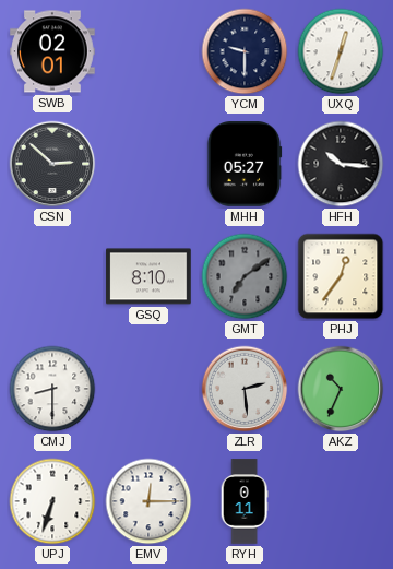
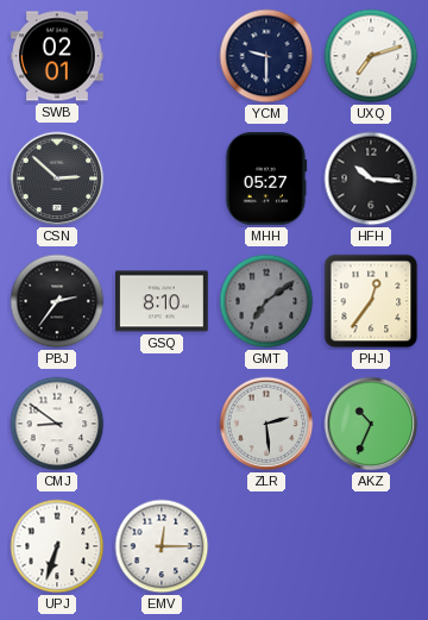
UXQ: 12:33 -> 7:12 (371, 56)
PBJ: none -> 2:36 (57, 301)
CMJ: 8:30 -> 8:51 (57, 424)
RYH: 0:11 -> none (245, 501)
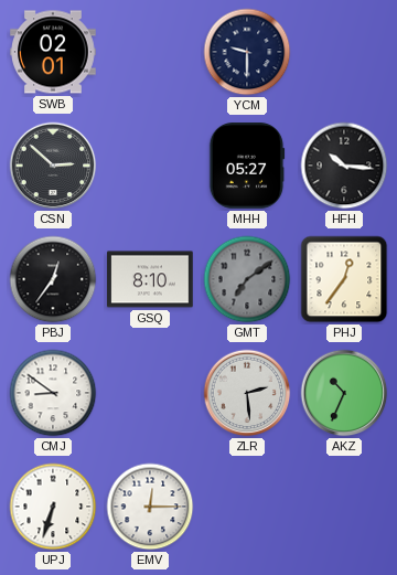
UXQ: 7:12 -> none (371, 56)
PBJ: 2:36 -> 12:36 (53, 279)
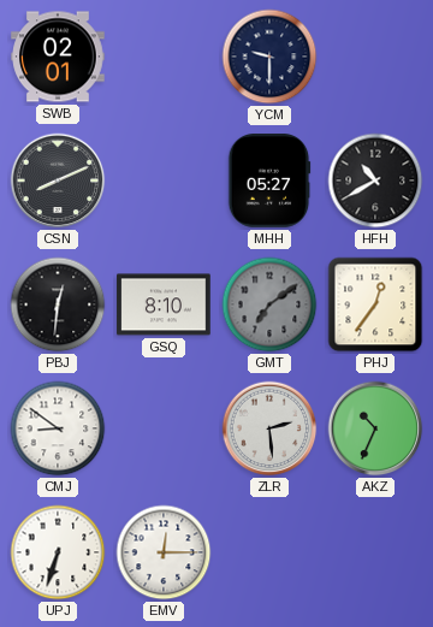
CSN: 2:52 -> 8:11 (58, 181)
HFH: 10:16 -> 10:40 (375, 181)
PBJ: 12:36 -> 12:31 (58, 304)
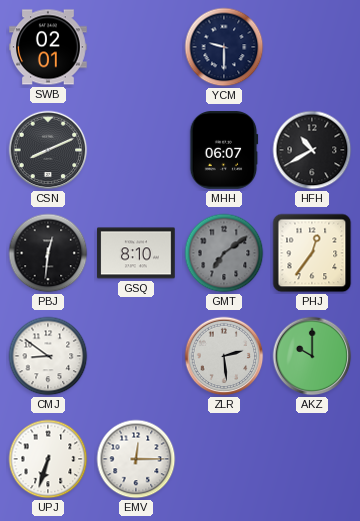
MHH: 05:27 -> 06:07 (224, 150)
AKZ: 10:34 -> 10:00 (312, 356)
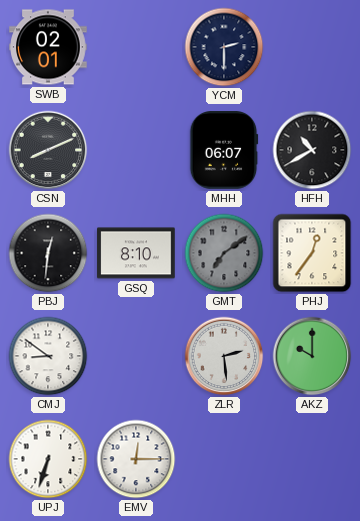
YCM: 9:30 -> 2:30 (224, 47)
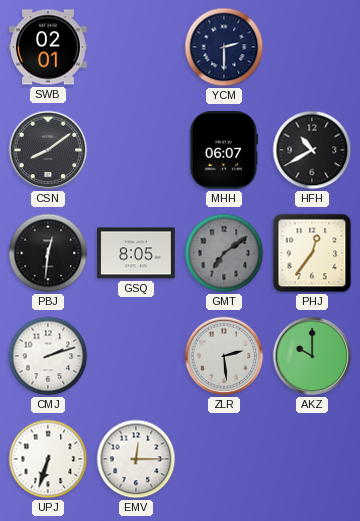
CSN: 8:11 -> 8:09 (48, 150)
GSQ: 8:10 -> 8:05 (136, 253)
CMJ: 8:51 -> 2:12 (48, 356)
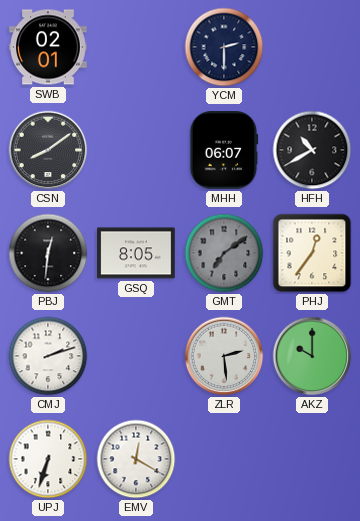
EMV: 12:15 -> 12:20 (136, 459)
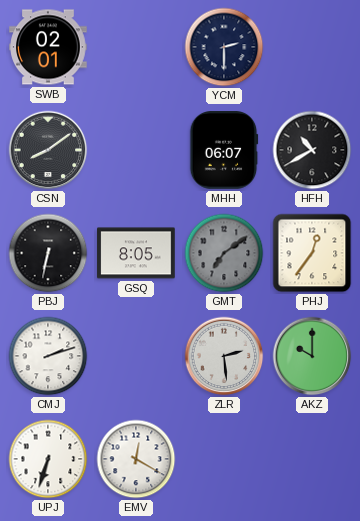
PBJ: 12:31 -> 6:32 (48, 253)
